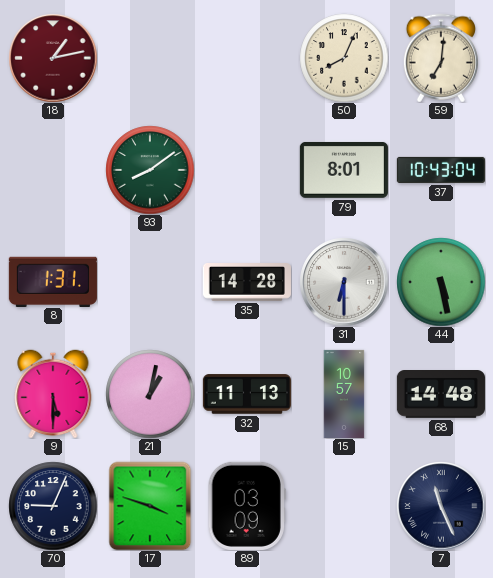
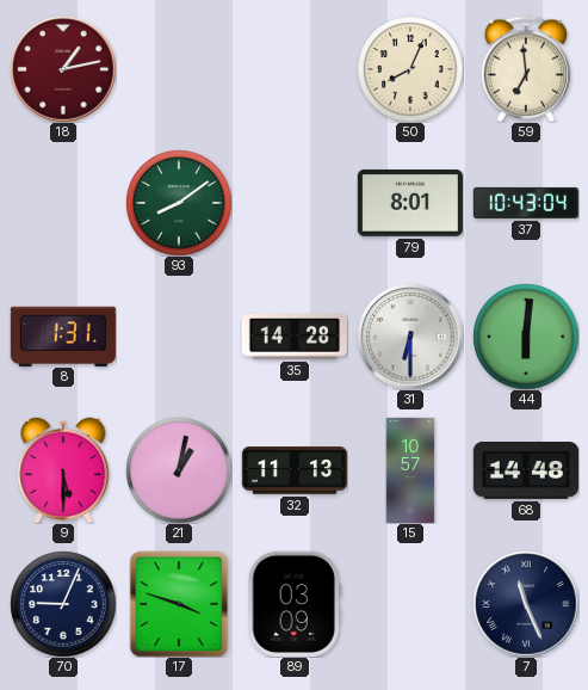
59: 7:01 -> 6:59 (526, 69)
44: 5:28 -> 6:01 (526, 337)
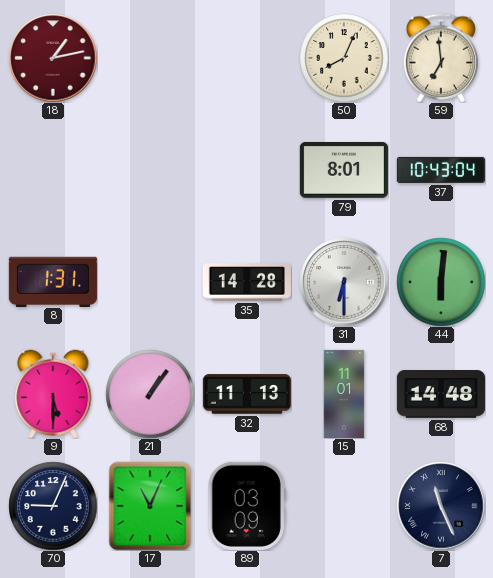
93: 8:09 -> none (179, 203)
21: 1:02 -> 1:06 (150, 394)
15: 10:57 -> 11:01 (344, 393)
17: 3:48 -> 11:04 (150, 506)
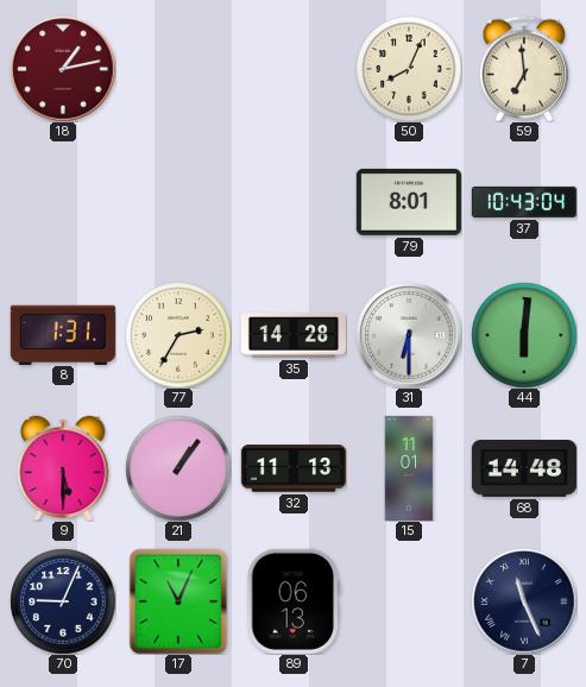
77: none -> 2:35 (178, 335)
89: 03:09 -> 06:13 (294, 601)
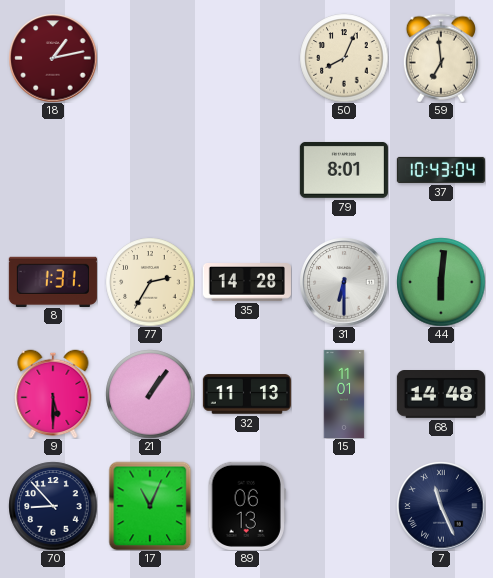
70: 9:04 -> 8:53 (53, 506)
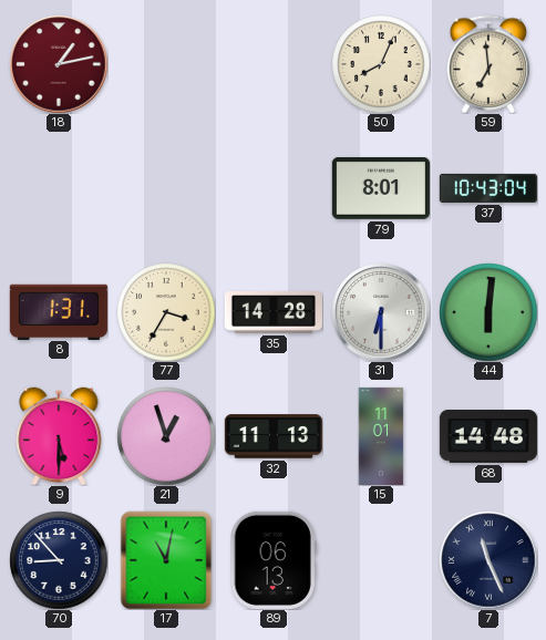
77: 2:35 -> 3:35 (166, 312)
21: 1:06 -> 12:57 (166, 436)
17: 11:04 -> 11:02 (166, 560)
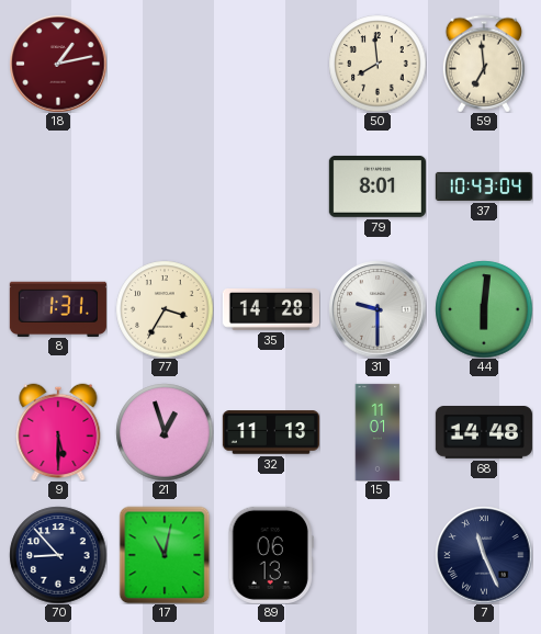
50: 8:04 -> 7:59 (377, 64)
31: 6:30 -> 9:30 (377, 309)
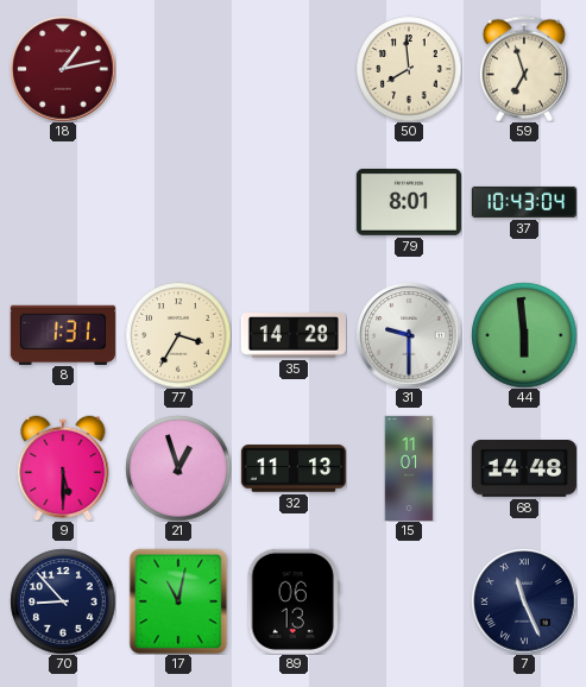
59: 6:59 -> 6:57 (524, 69)
44: 6:01 -> 5:59 (524, 335)
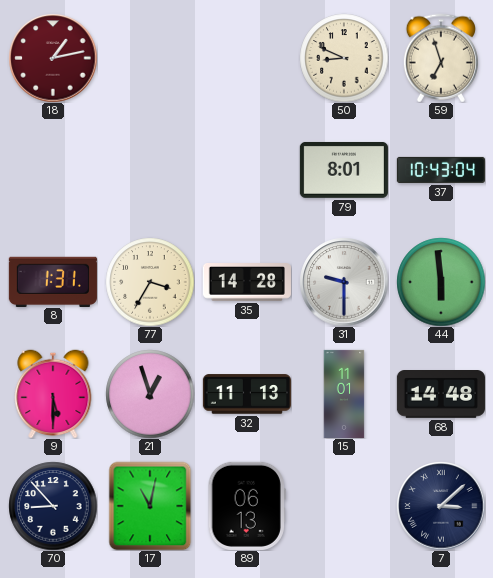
50: 7:59 -> 8:49 (344, 58)
7: 11:26 -> 3:08 (441, 506)
